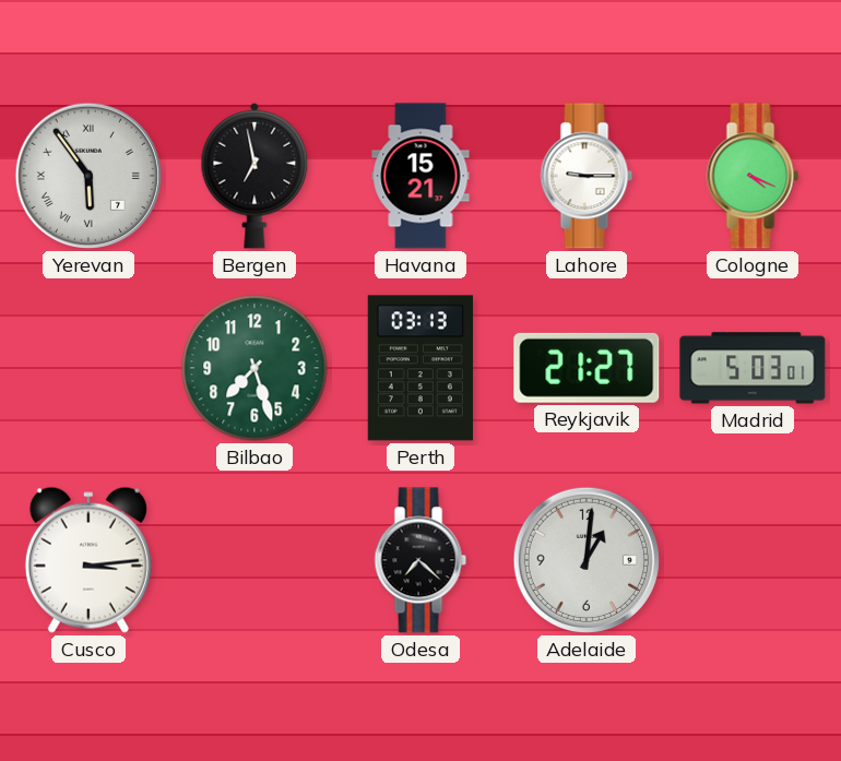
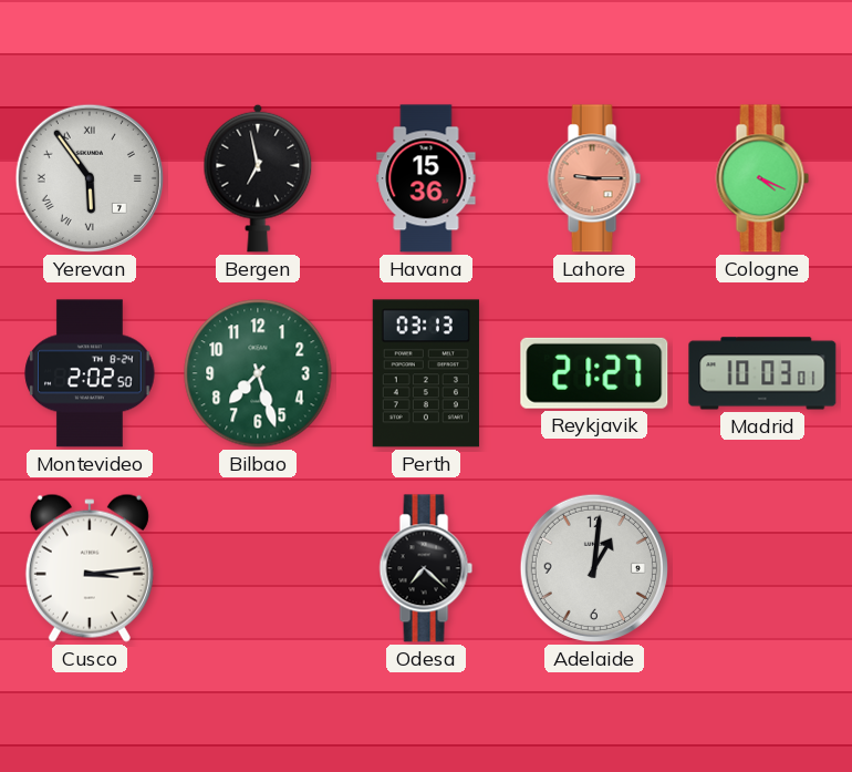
Havana: 15:21 -> 15:36 (426, 178)
Lahore dial: white -> salmon (594, 178)
Montevideo: none -> 2:02 (90, 373)
Madrid: 5:03 -> 10:03 (762, 373)
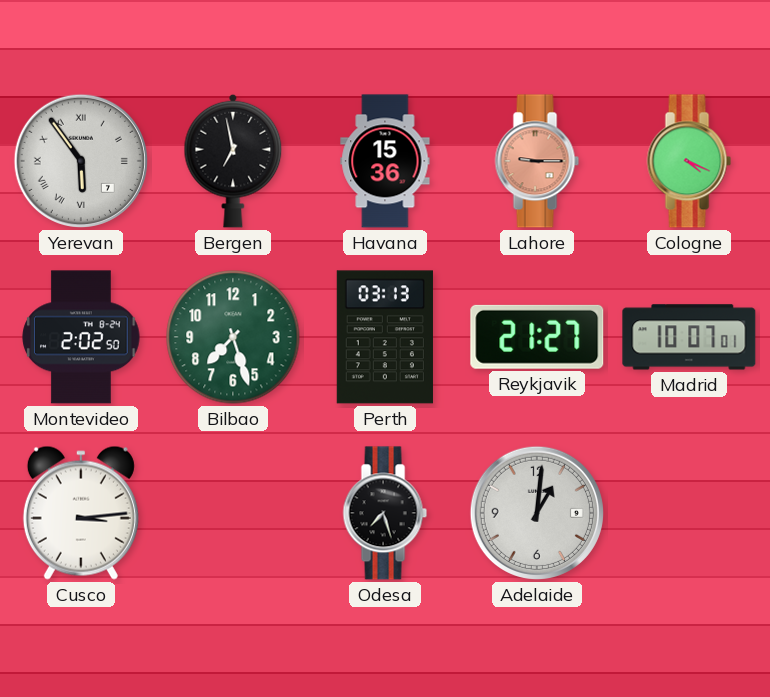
Madrid: 10:03 -> 10:07 (689, 337)
Odesa: 7:22 -> 7:27 (385, 513)
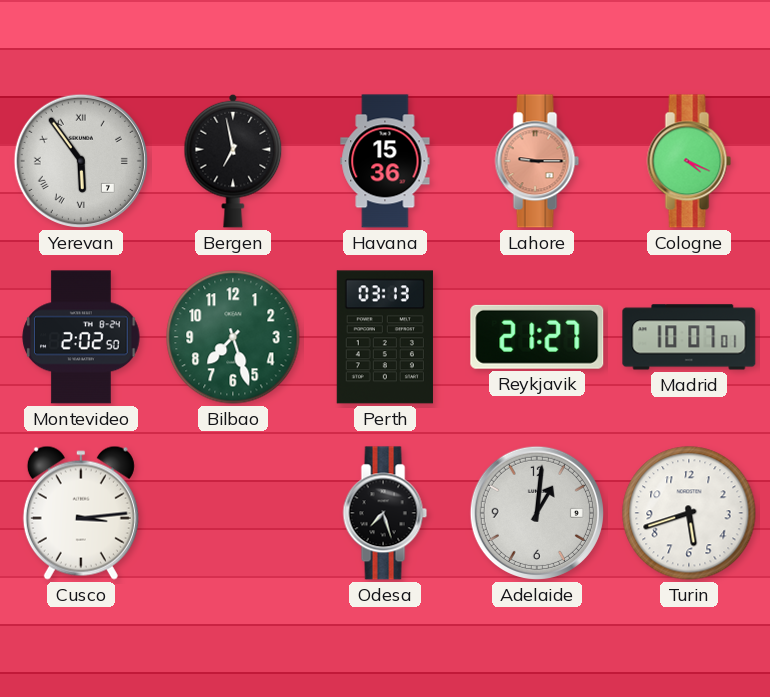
Turin: none -> 5:42 (689, 513)
